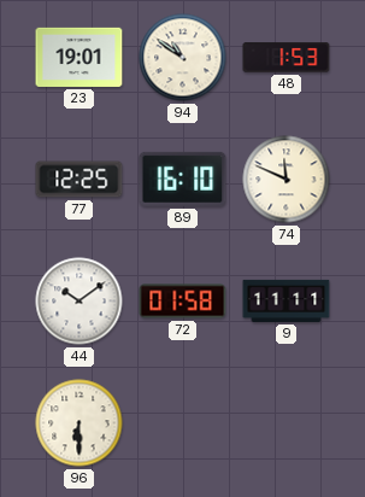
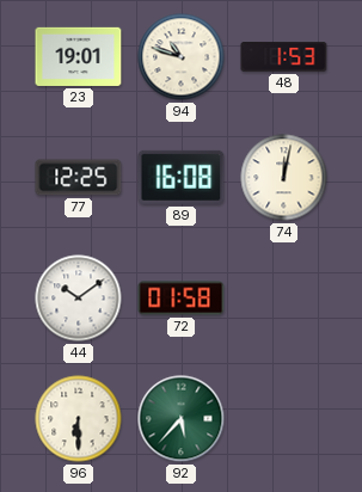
94: 10:51 -> 10:48 (182, 57)
89: 16:10 -> 16:08 (182, 177)
74: 11:49 -> 12:02 (284, 178)
9: 11:11 -> none (287, 300)
92: none -> 5:37 (182, 419)
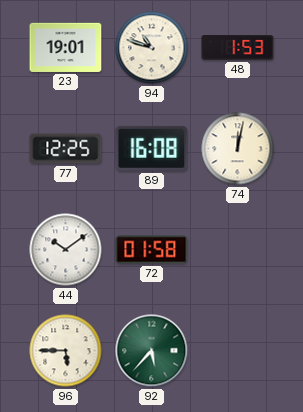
96: 6:30 -> 5:45 (66, 351)
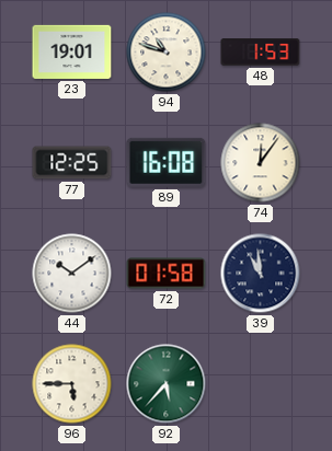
74: 12:02 -> 12:06 (261, 163)
39: none -> 10:59 (261, 274)
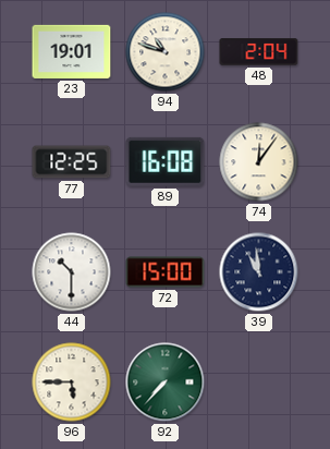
48: 1:53 -> 2:04 (259, 52)
44: 10:09 -> 10:30 (72, 272)
72: 01:58 -> 15:00 (166, 272)
92: 5:37 -> 7:37 (166, 383)
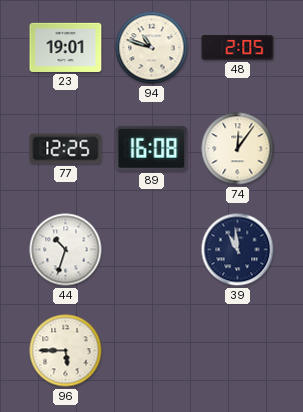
48: 2:04 -> 2:05 (238, 48)
44: 10:30 -> 10:33 (66, 250)
72: 15:00 -> none (166, 272)
92: 7:37 -> none (166, 383)
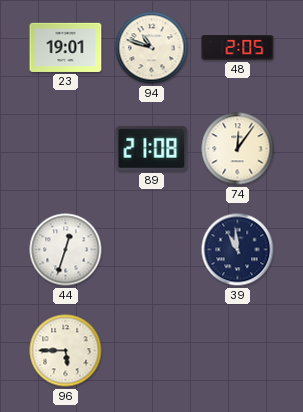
77: 12:25 -> none (66, 149)
89: 16:08 -> 21:08 (152, 148)
44: 10:33 -> 12:33 (66, 250)
